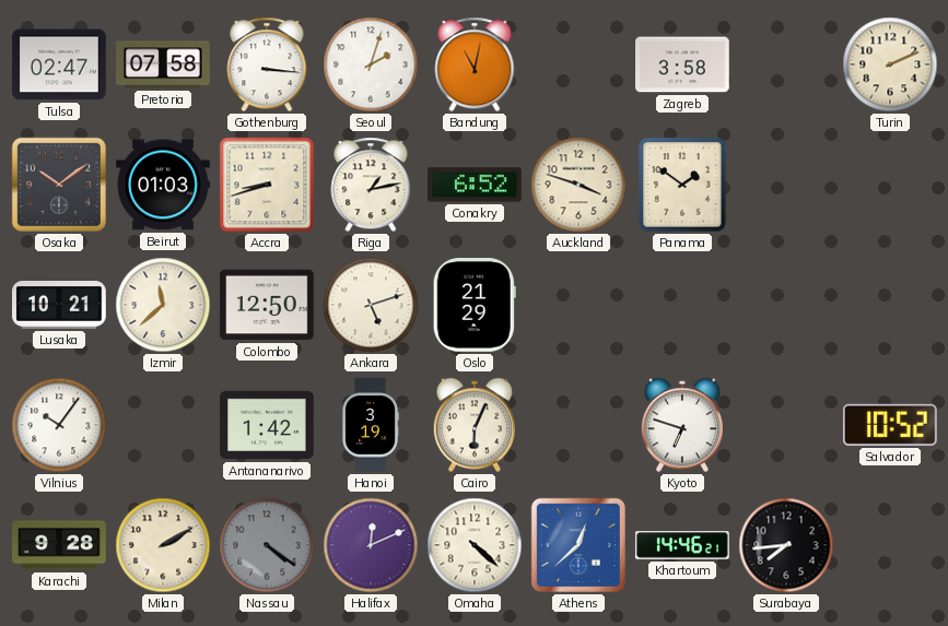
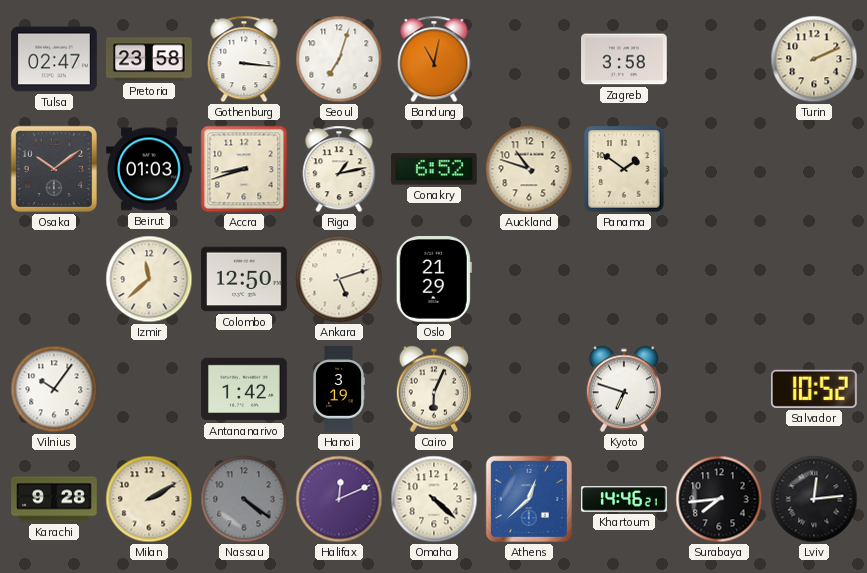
Pretoria: 07:58 -> 23:58 (150, 59)
Seoul: 2:03 -> 7:03 (339, 59)
Auckland: 3:48 -> 10:48 (529, 169)
Lusaka: 10:21 -> none (60, 306)
Lviv: none -> 12:14 (814, 499)
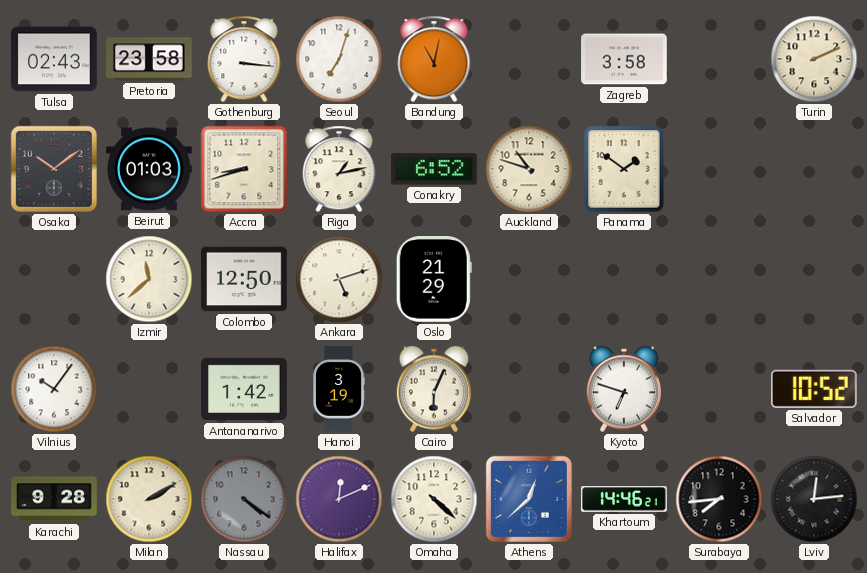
Tulsa: 02:47 -> 02:43 (54, 59)
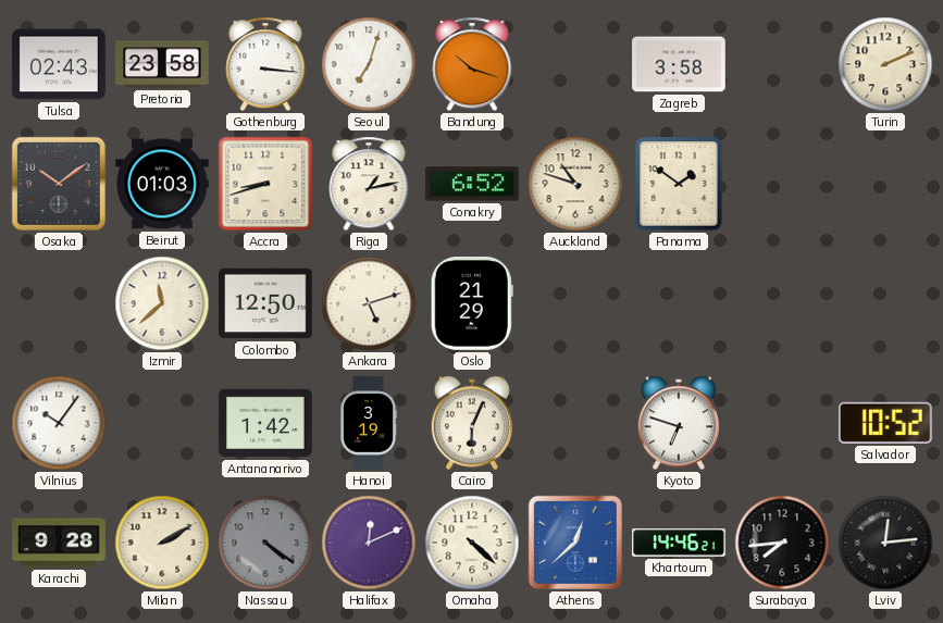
Bandung: 11:02 -> 10:18 (472, 64)
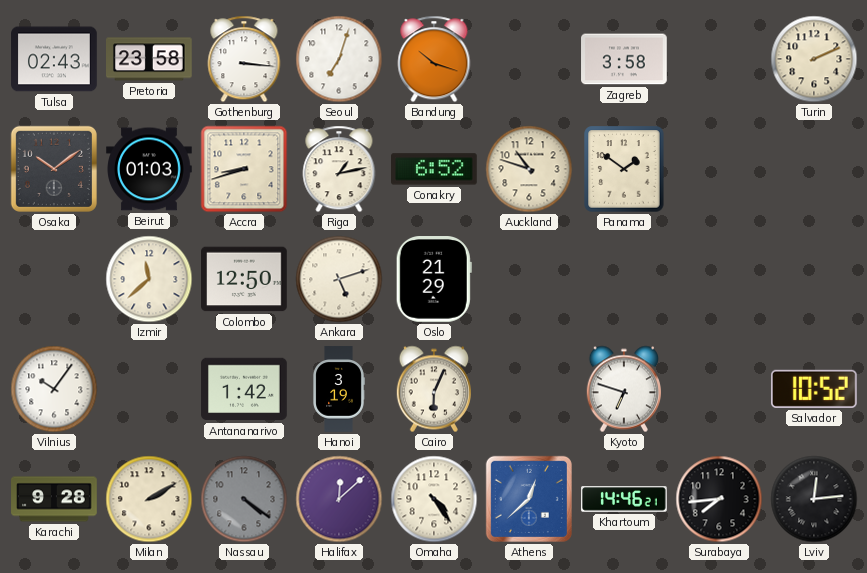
Halifax: 12:11 -> 12:08 (339, 499)
Omaha: 4:22 -> 4:24 (434, 499)
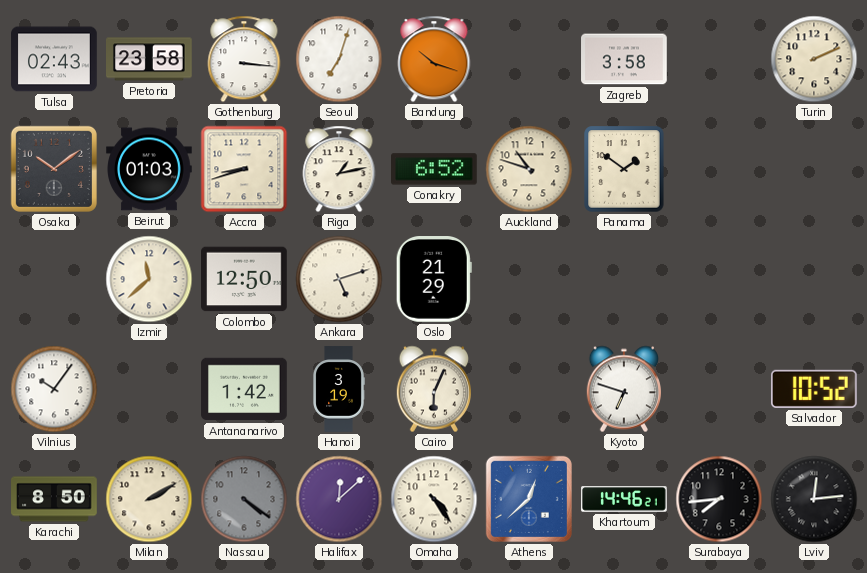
Karachi: 9:28 -> 8:50 (54, 499)
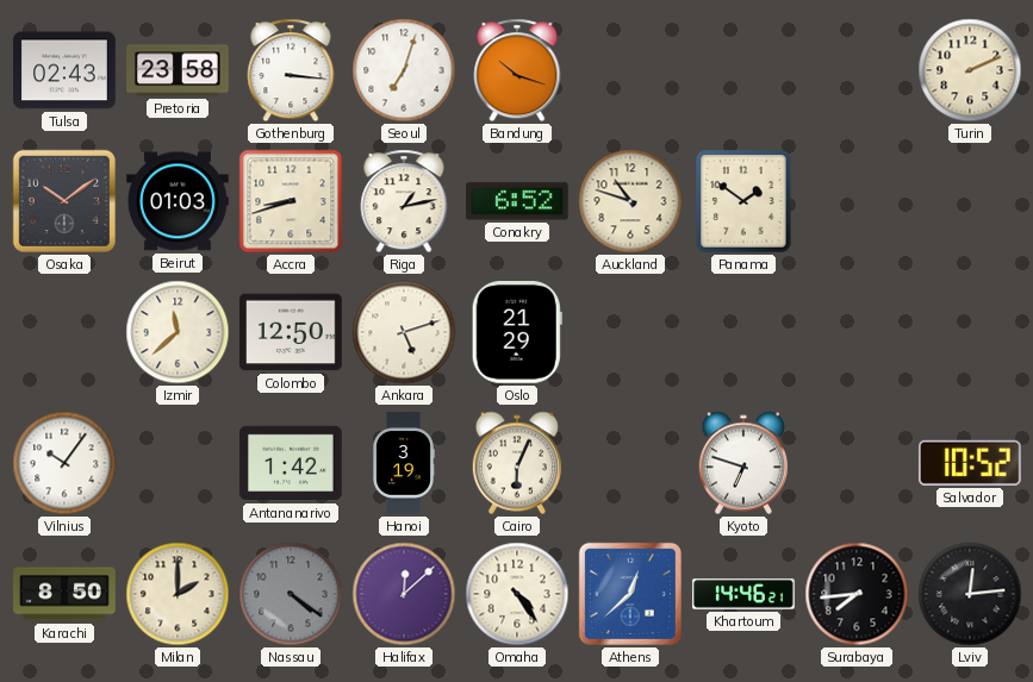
Zagreb: 3:58 -> none (624, 59)
Milan: 2:10 -> 2:00 (178, 594)
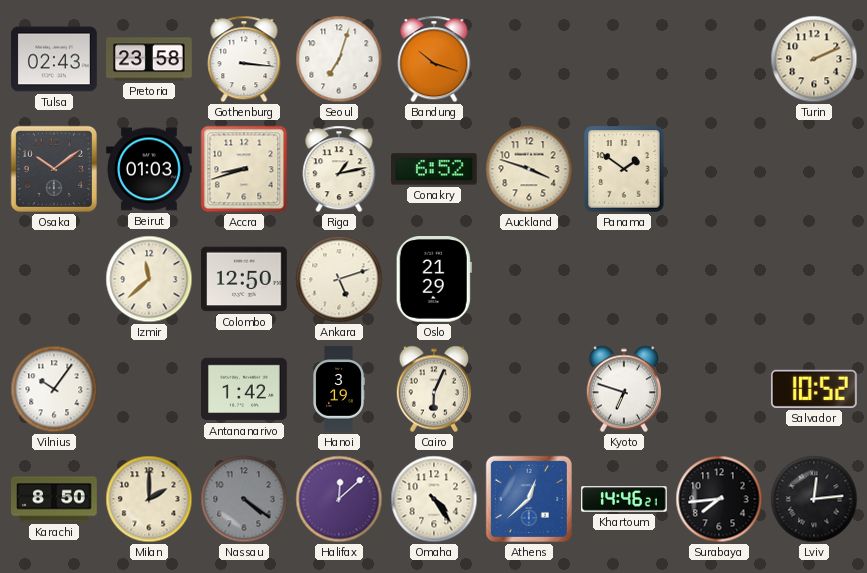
Auckland: 10:48 -> 3:48 (529, 169)
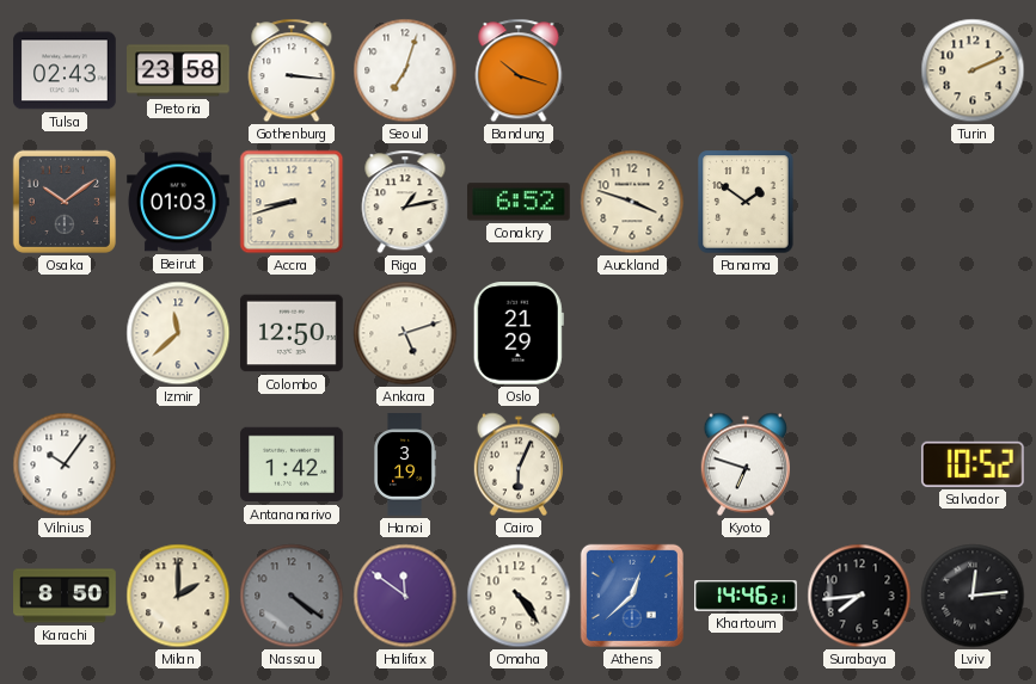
Halifax: 12:08 -> 11:51 (405, 596)
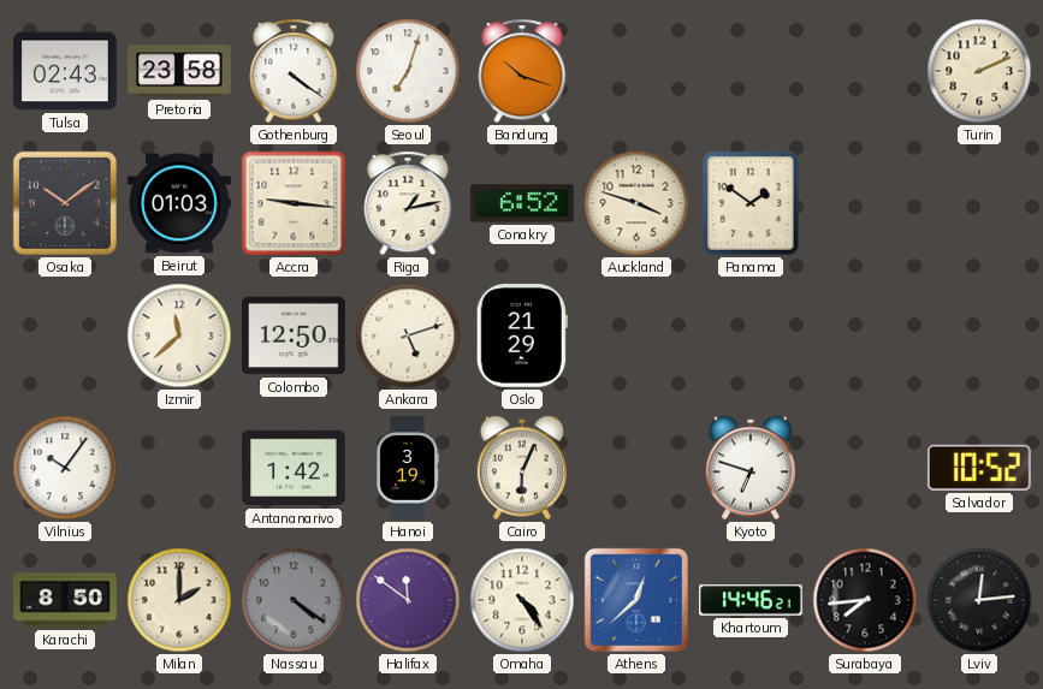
Gothenburg: 3:16 -> 4:21 (294, 71)
Accra: 8:42 -> 9:16 (294, 203)
